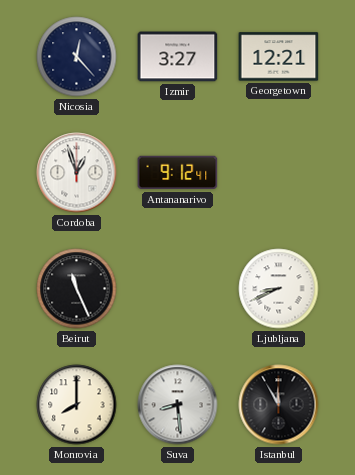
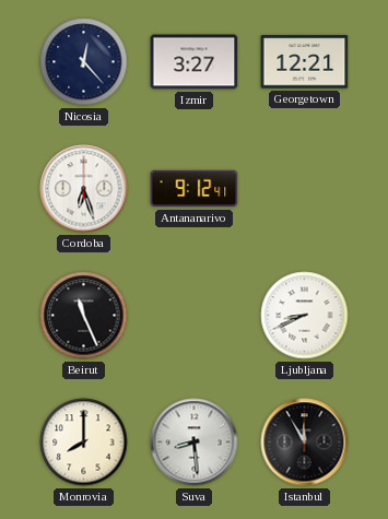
Cordoba: 12:57 -> 6:27 (84, 189)
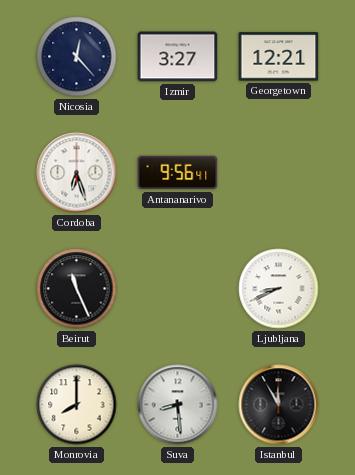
Antananarivo: 9:12 -> 9:56 (178, 173)
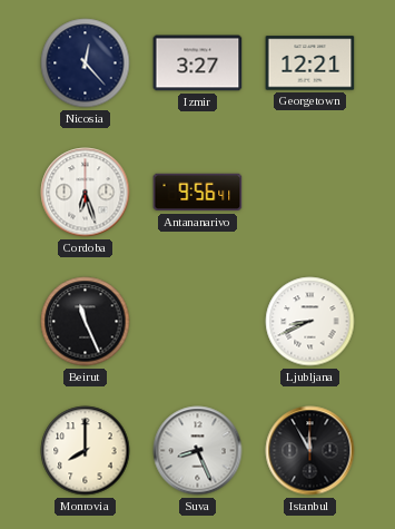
Suva: 8:29 -> 8:26 (198, 451)
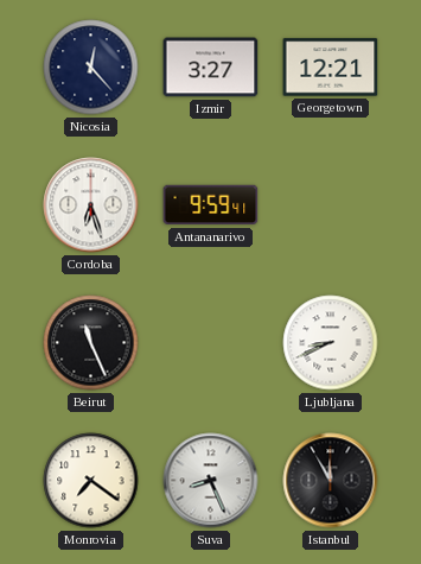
Antananarivo: 9:56 -> 9:59 (211, 205)
Monrovia: 8:00 -> 7:21 (91, 481)
